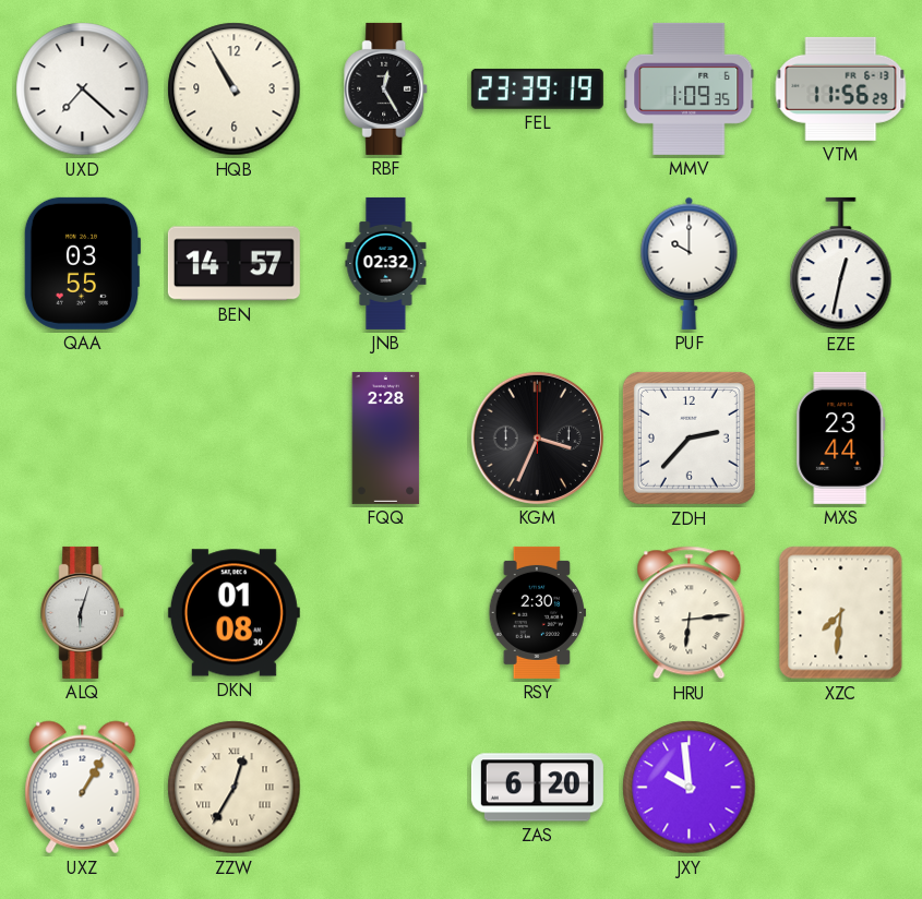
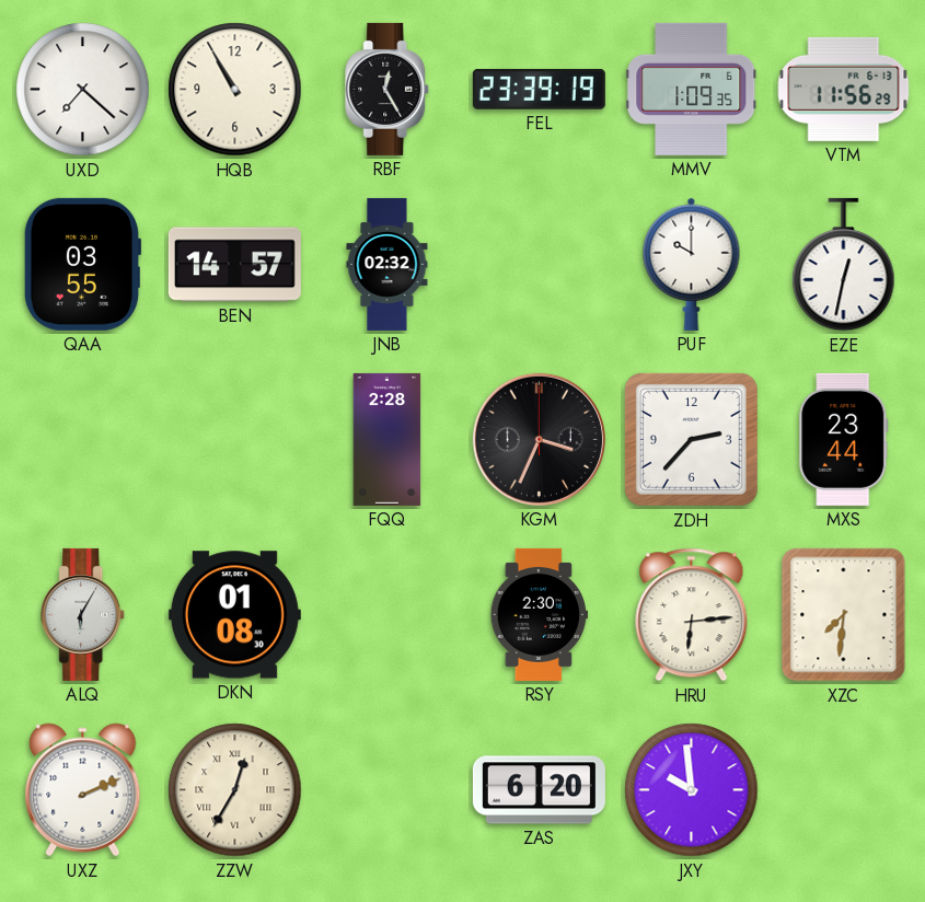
ALQ: 6:03 -> 6:05 (83, 614)
UXZ: 1:05 -> 2:11 (83, 790)
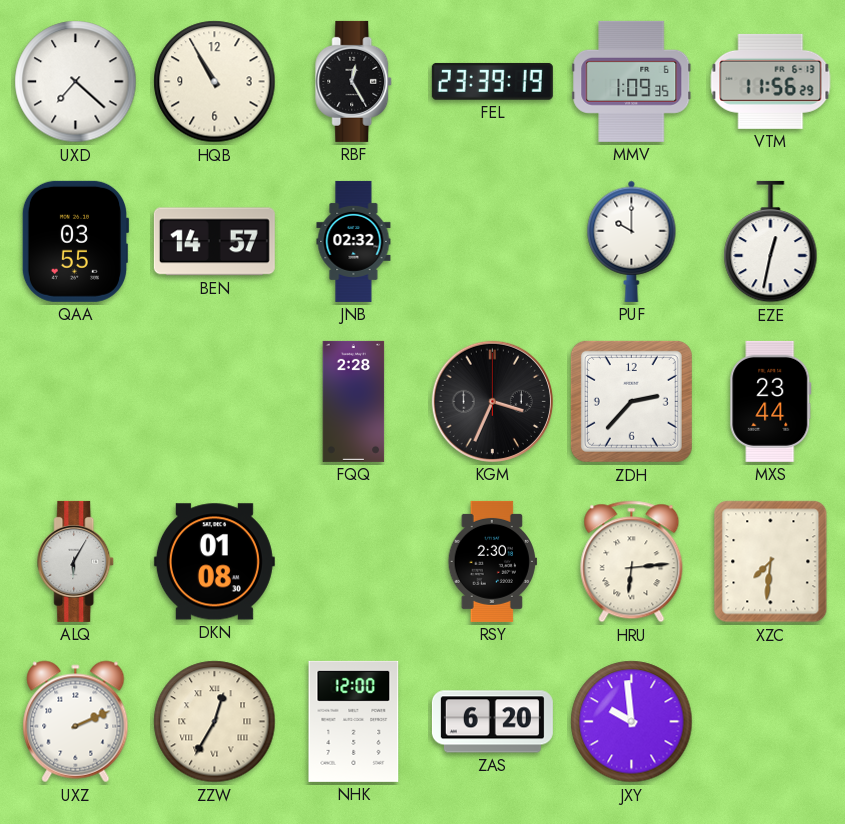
NHK: none -> 12:00 (354, 721)
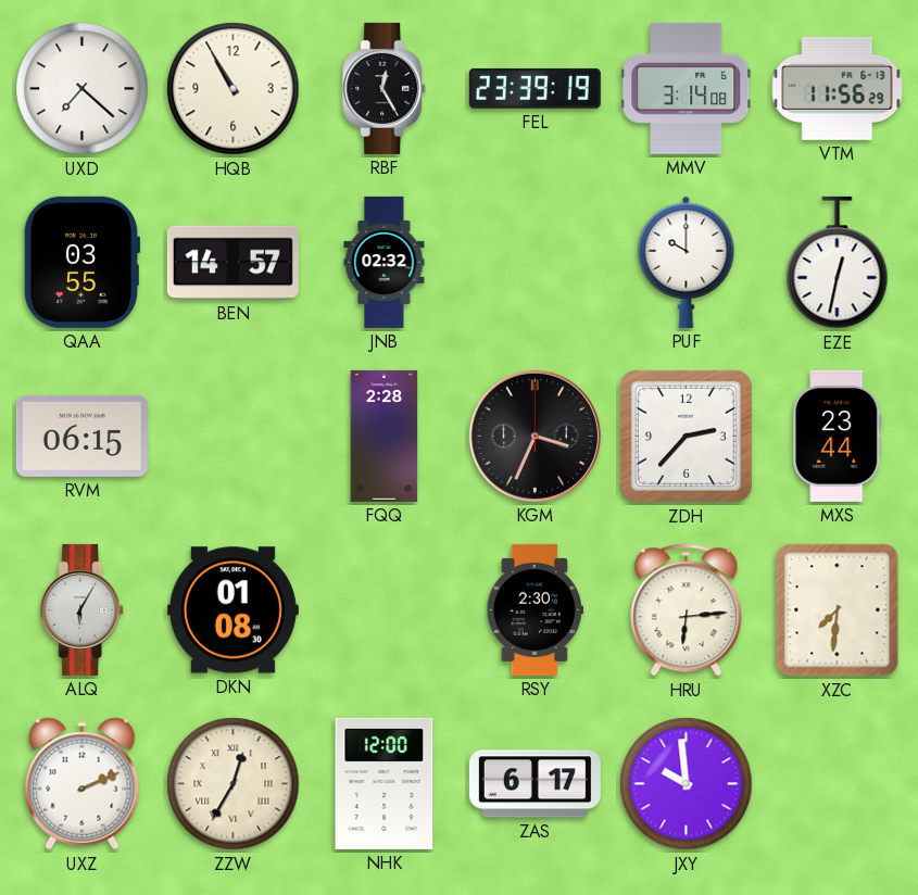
MMV: 1:09 -> 3:14 (687, 88)
RVM: none -> 06:15 (81, 436)
ZAS: 6:20 -> 6:17 (535, 784)
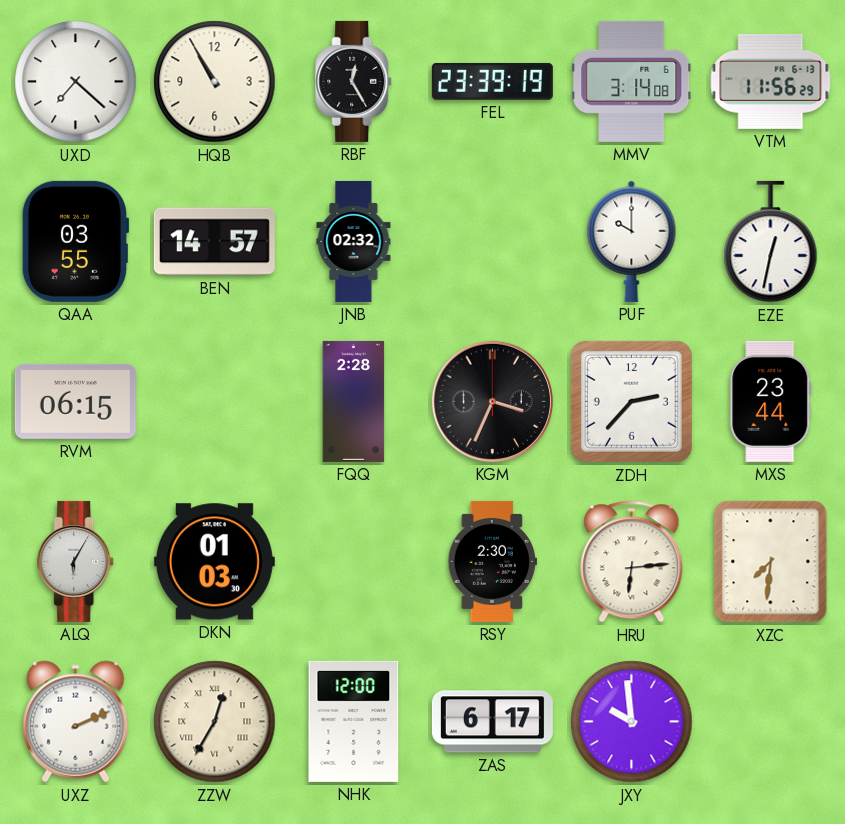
DKN: 01:08 -> 01:03 (214, 562)
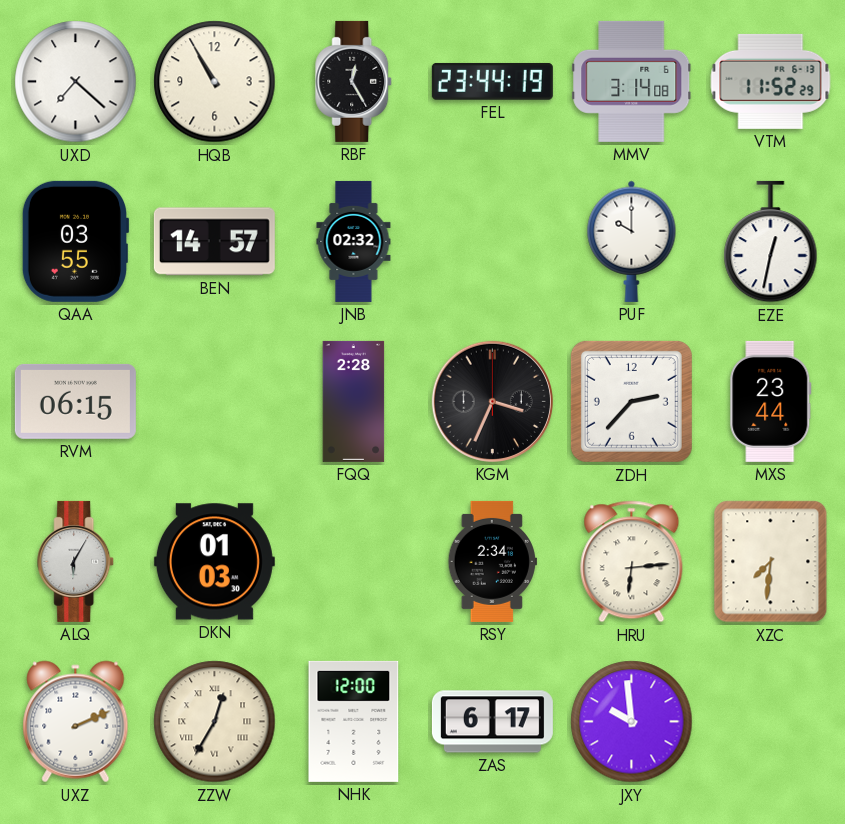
FEL: 23:39 -> 23:44 (492, 81)
VTM: 11:56 -> 11:52 (771, 81)
RSY: 2:30 -> 2:34 (492, 561)
